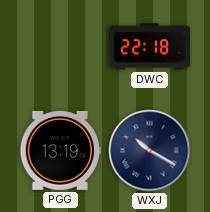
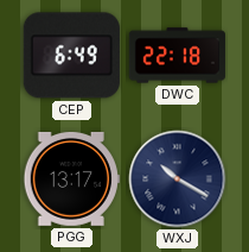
CEP: none -> 6:49 (71, 56)
PGG: 13:19 -> 13:17 (71, 178)
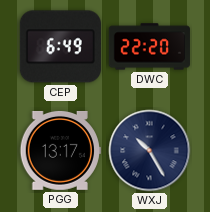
DWC: 22:18 -> 22:20 (149, 47)
WXJ: 10:20 -> 10:25 (150, 151)
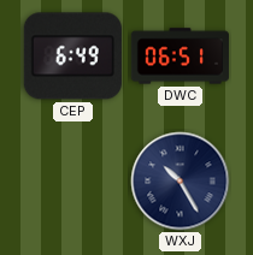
DWC: 22:20 -> 06:51 (180, 57)
PGG: 13:17 -> none (60, 150)
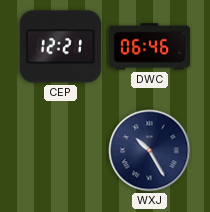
CEP: 6:49 -> 12:21 (60, 47)
DWC: 06:51 -> 06:46 (149, 47)
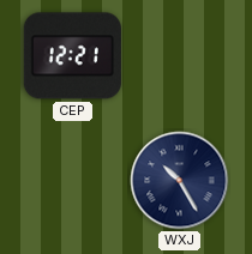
DWC: 06:46 -> none (149, 47)
